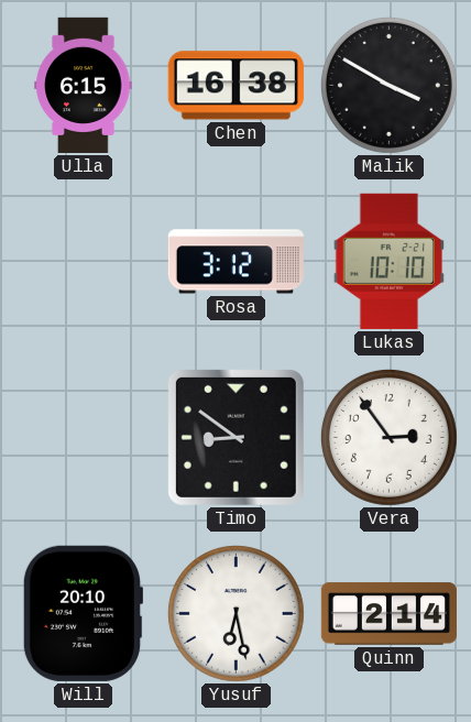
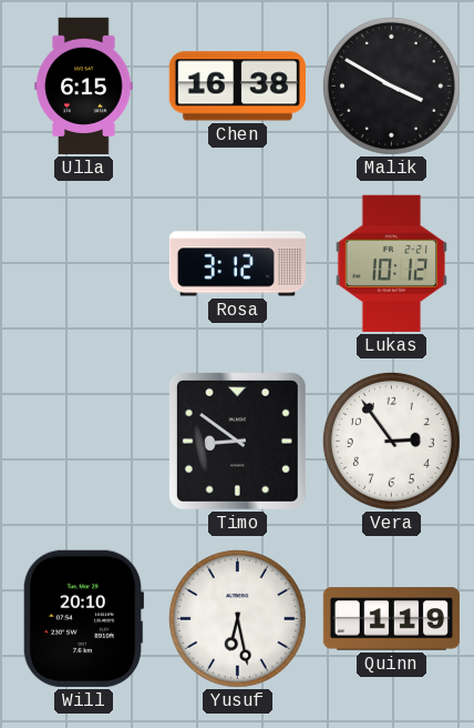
Lukas: 10:10 -> 10:12 (391, 263)
Quinn: 2:14 -> 1:19 (391, 619)
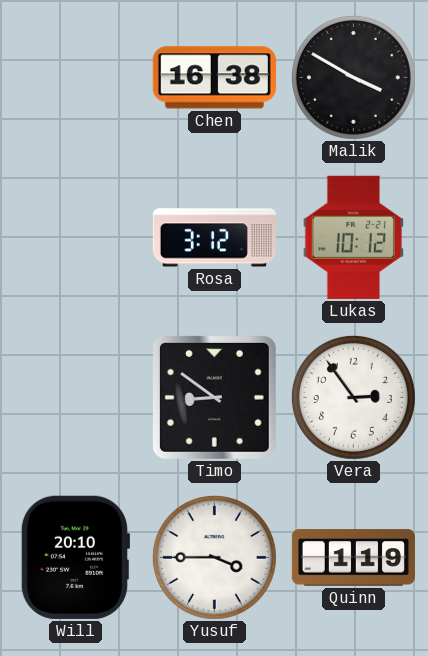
Ulla: 6:15 -> none (84, 85)
Yusuf: 6:28 -> 3:45 (214, 557)
